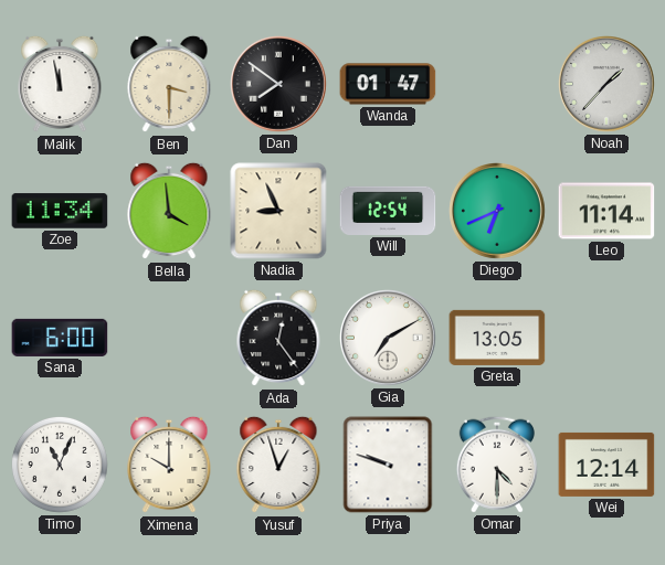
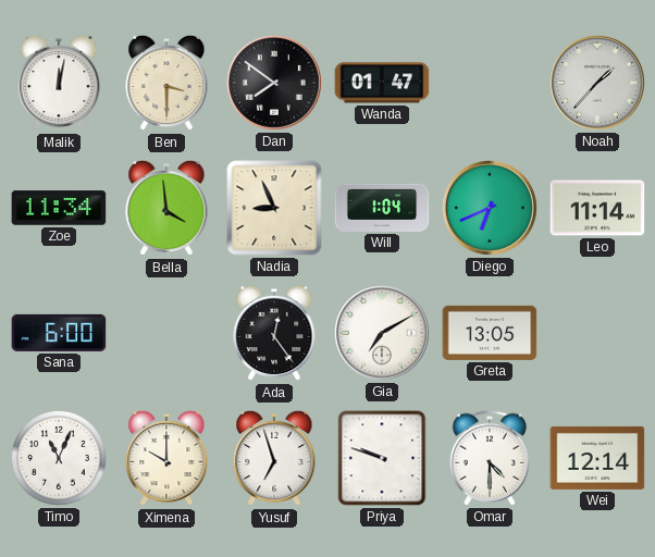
Malik: 11:58 -> 12:02 (59, 83)
Will: 12:54 -> 1:04 (382, 208)
Yusuf: 12:57 -> 6:57 (274, 458)
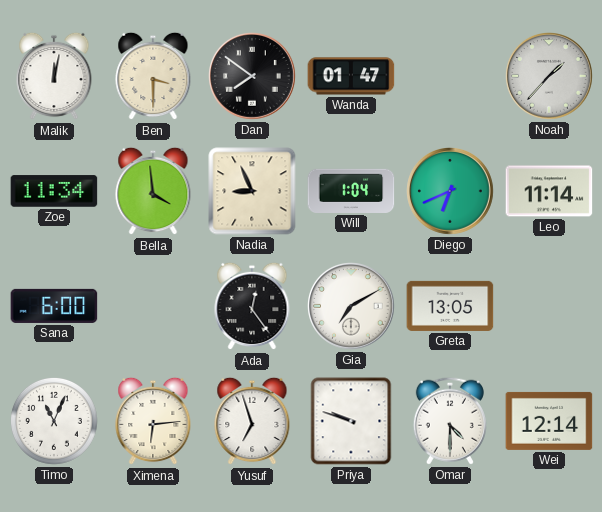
Ximena: 10:00 -> 6:14 (153, 421)
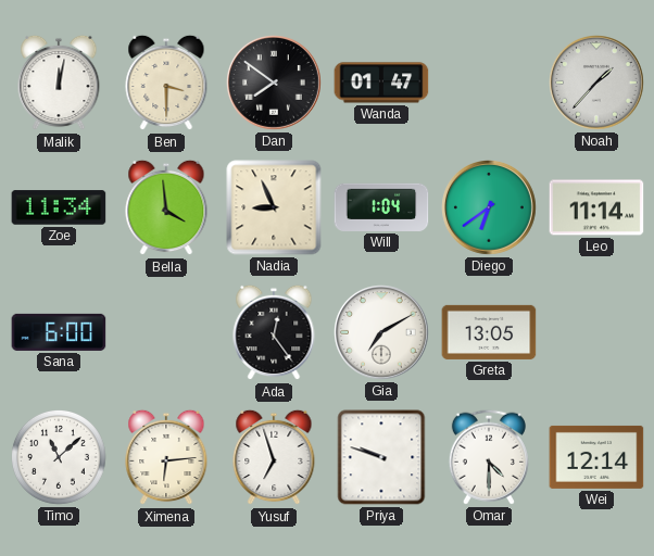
Diego: 6:41 -> 6:39 (490, 208)
Timo: 11:04 -> 11:08 (59, 457)
